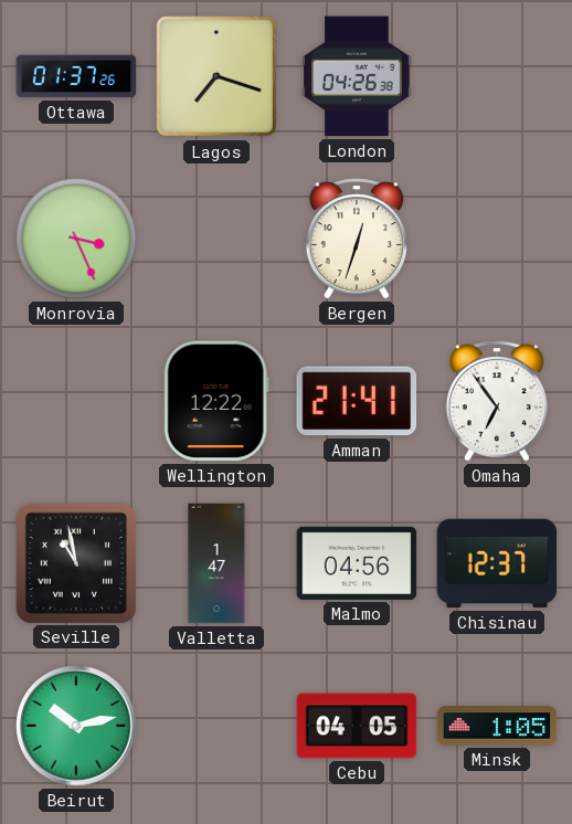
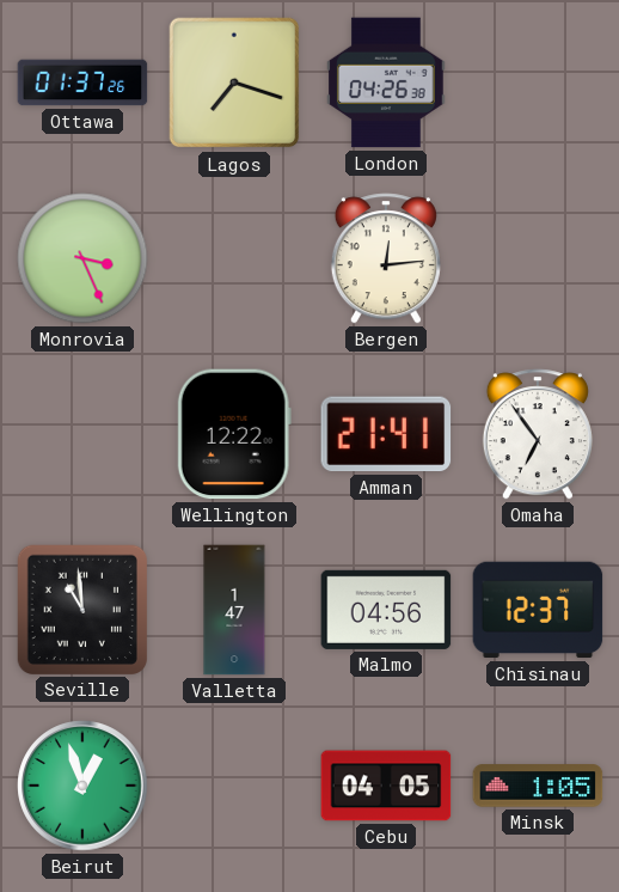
Bergen: 12:33 -> 12:14 (386, 258)
Seville: 10:58 -> 10:59 (81, 609)
Beirut: 10:13 -> 12:57 (82, 786)
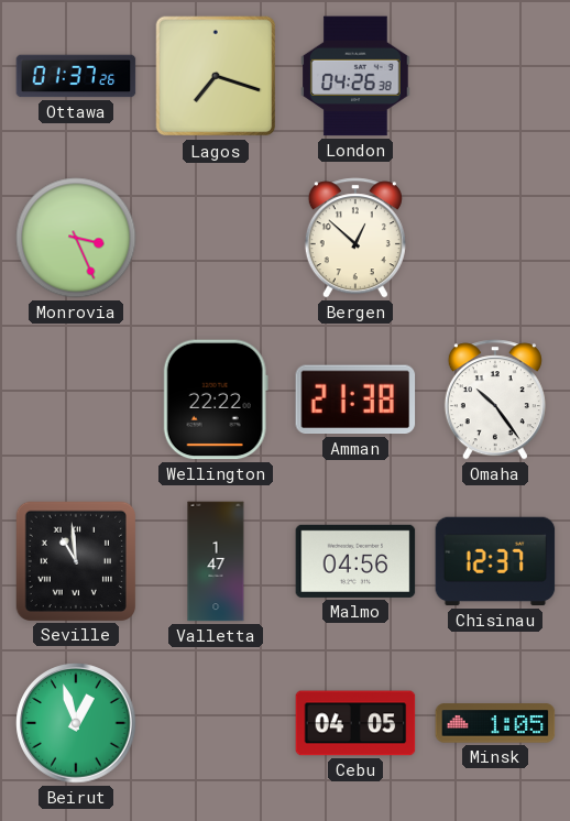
Bergen: 12:14 -> 12:52 (355, 238)
Wellington: 12:22 -> 22:22 (216, 399)
Amman: 21:41 -> 21:38 (355, 399)
Omaha: 6:54 -> 10:24 (495, 399)
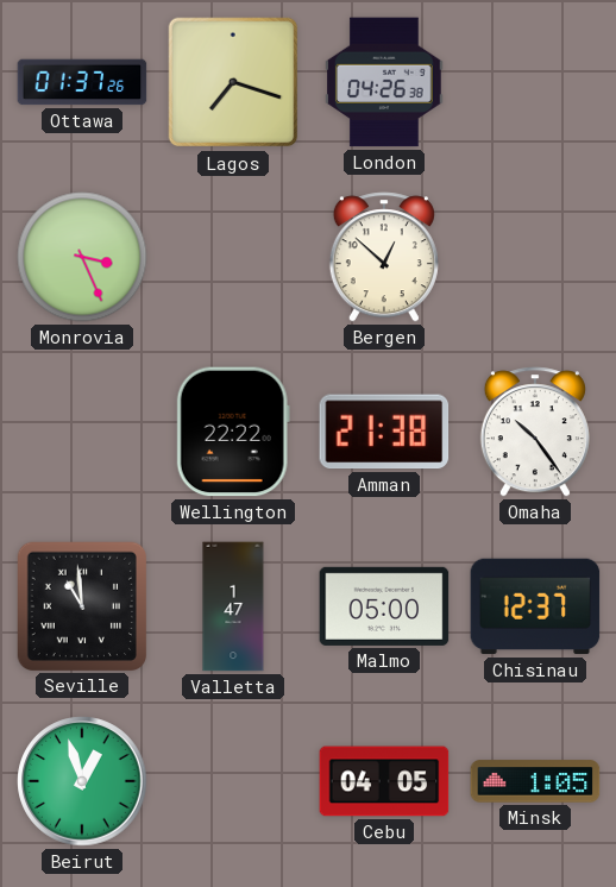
Malmo: 04:56 -> 05:00 (384, 606)
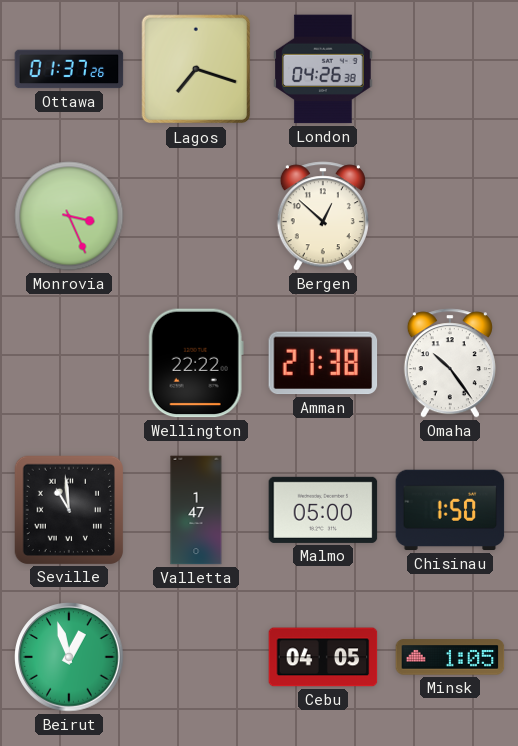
Chisinau: 12:37 -> 1:50 (450, 510)
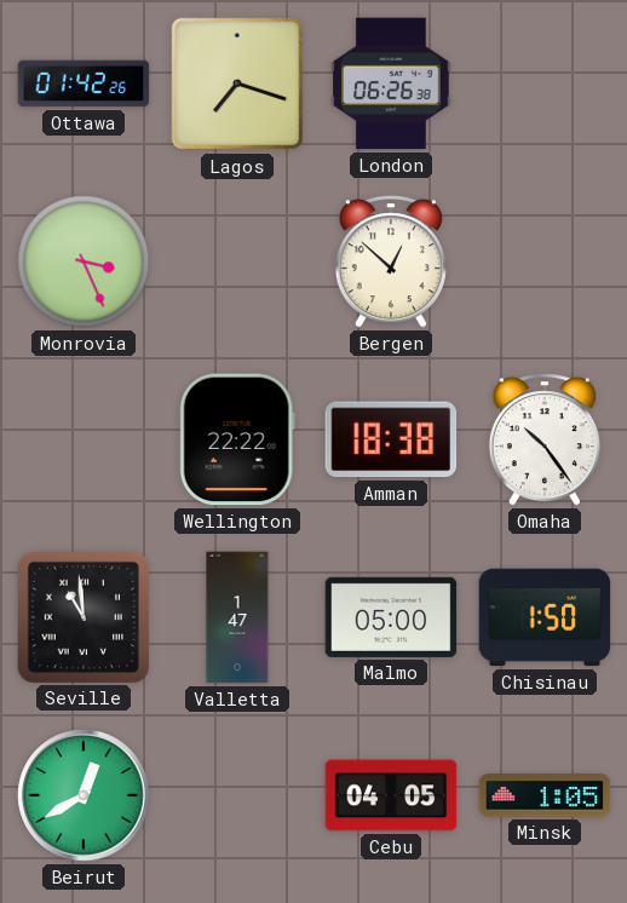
Ottawa: 01:37 -> 01:42 (84, 84)
London: 04:26 -> 06:26 (391, 84)
Amman: 21:38 -> 18:38 (391, 439)
Beirut: 12:57 -> 12:40 (84, 795)
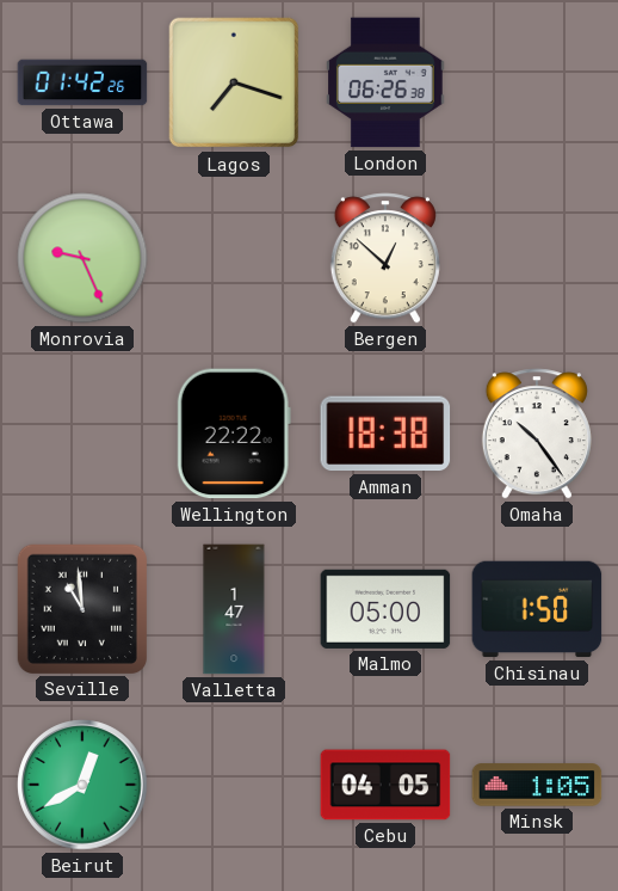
Monrovia: 3:26 -> 9:26 (82, 258)
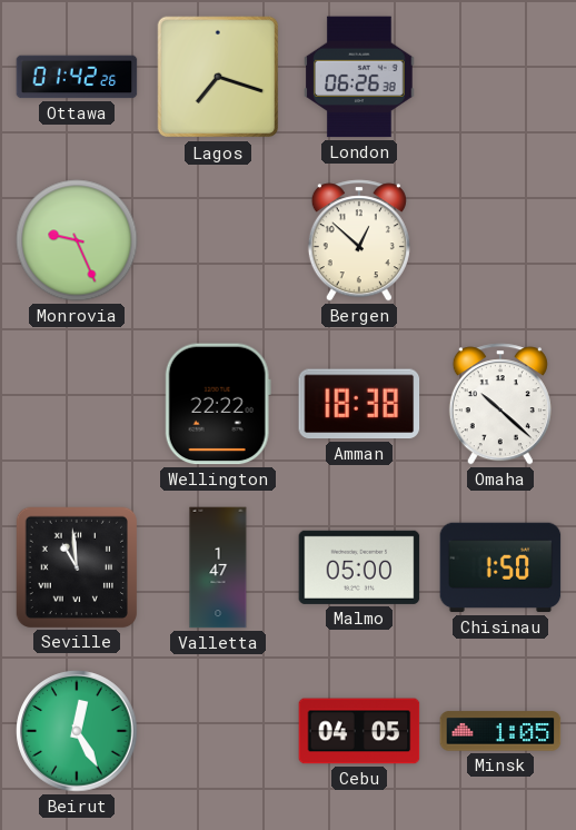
Omaha: 10:24 -> 10:22 (500, 404)
Beirut: 12:40 -> 12:25 (77, 731)
